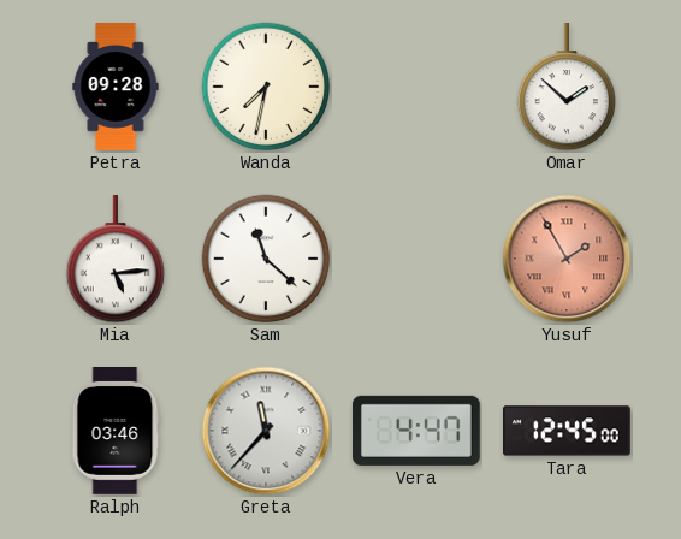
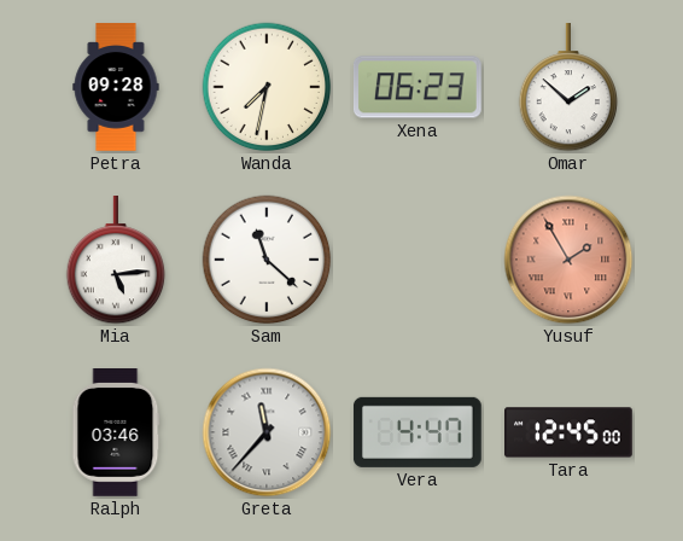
Xena: none -> 06:23 (418, 87)
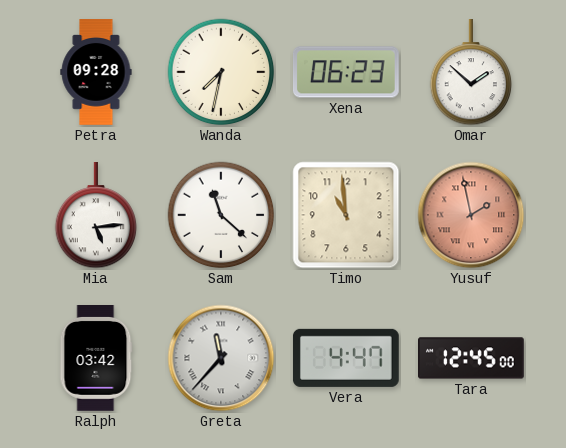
Timo: none -> 10:59 (346, 215)
Yusuf: 1:55 -> 1:58 (471, 215)
Ralph: 03:46 -> 03:42 (96, 359)
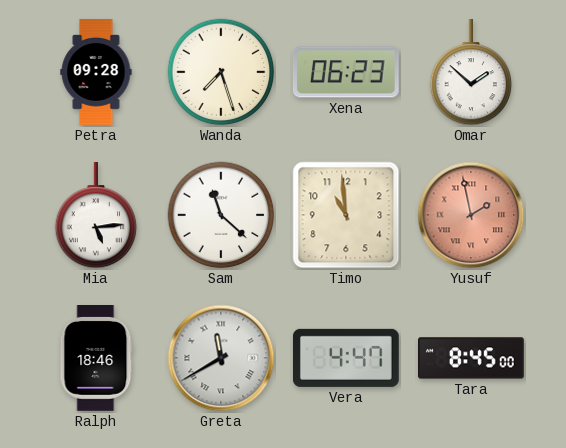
Wanda: 7:32 -> 7:27 (221, 72)
Ralph: 03:42 -> 18:46 (96, 359)
Greta: 11:37 -> 11:40 (221, 358)
Tara: 12:45 -> 8:45 (472, 358)
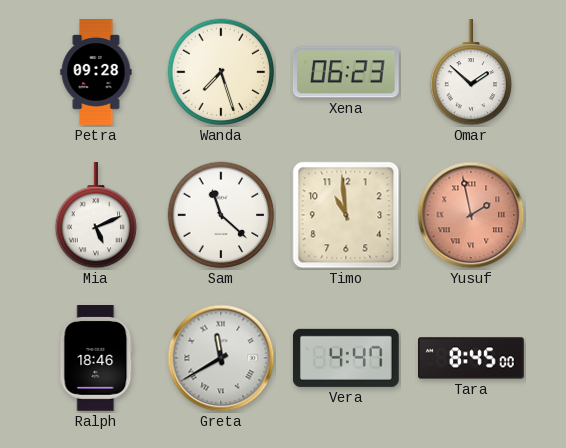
Mia: 5:14 -> 5:11 (96, 216)
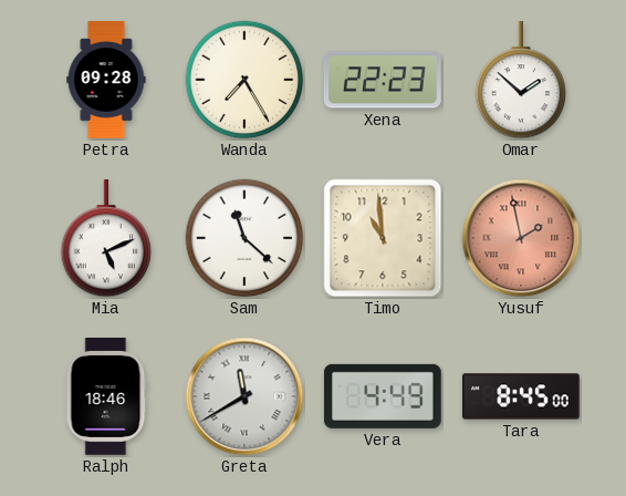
Wanda: 7:27 -> 7:25 (244, 80)
Xena: 06:23 -> 22:23 (383, 80)
Vera: 4:47 -> 4:49 (383, 396)
